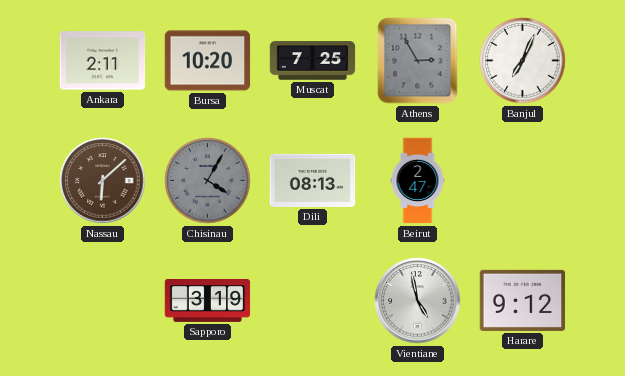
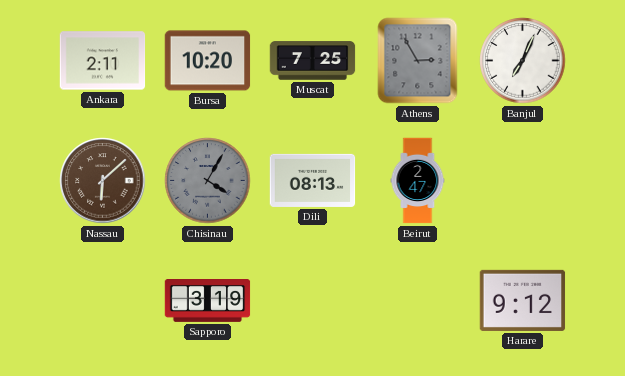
Vientiane: 4:58 -> none (418, 301)
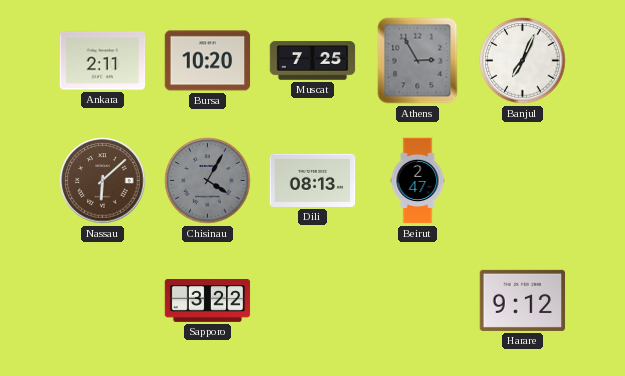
Sapporo: 3:19 -> 3:22 (208, 301)
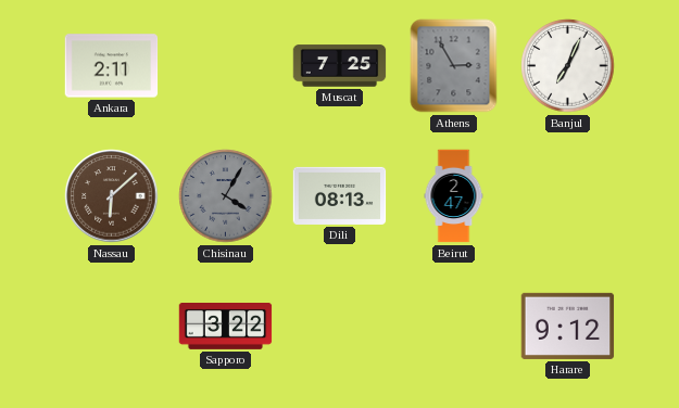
Bursa: 10:20 -> none (208, 61)
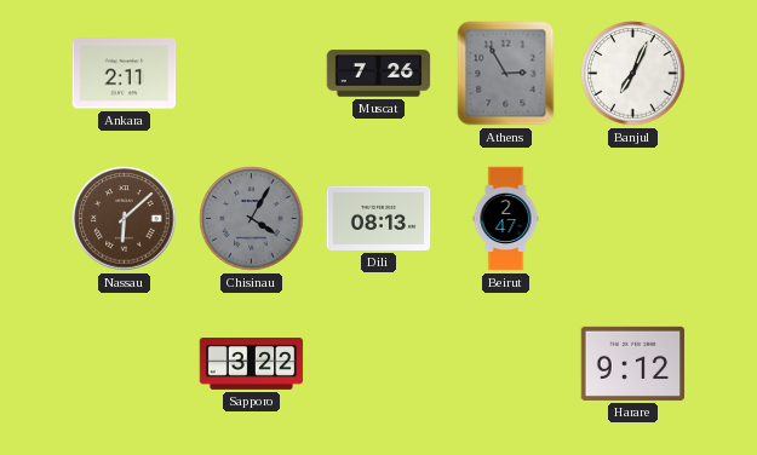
Muscat: 7:25 -> 7:26 (379, 74)
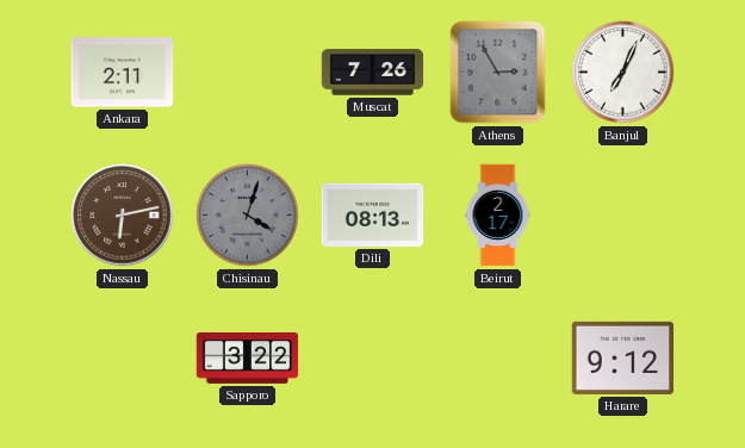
Nassau: 6:08 -> 6:13 (123, 216)
Chisinau: 4:05 -> 4:03 (248, 216)
Beirut: 2:47 -> 2:17 (498, 216)
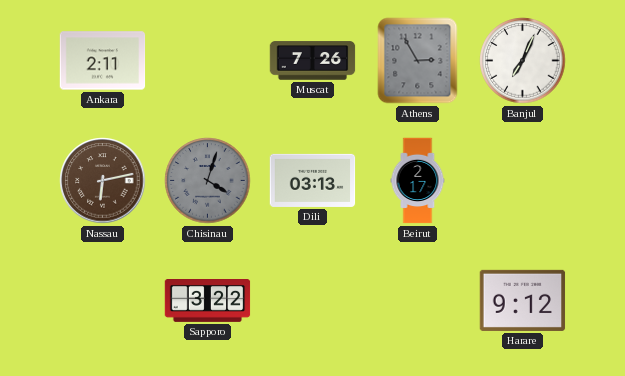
Dili: 08:13 -> 03:13 (313, 180)
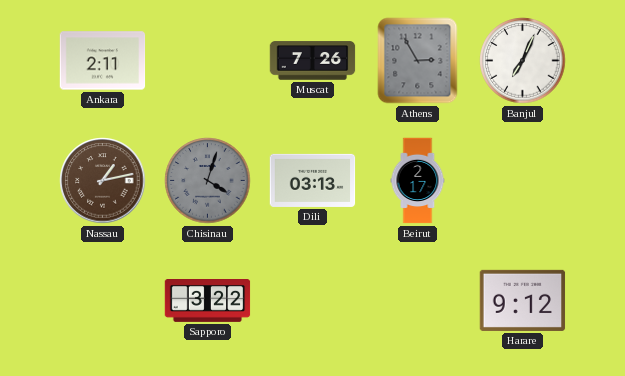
Nassau: 6:13 -> 1:13 (103, 181)
